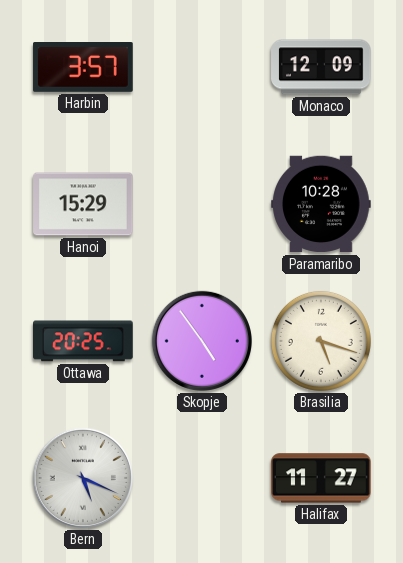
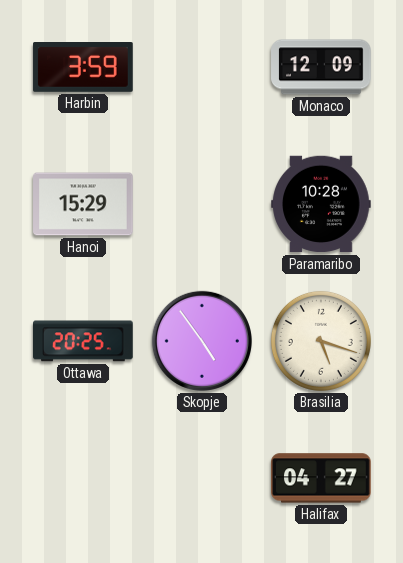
Harbin: 3:57 -> 3:59 (83, 68)
Bern: 5:19 -> none (83, 478)
Halifax: 11:27 -> 04:27 (321, 478)
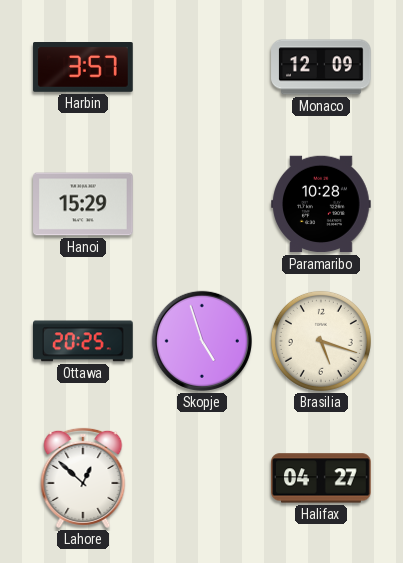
Harbin: 3:59 -> 3:57 (83, 68)
Skopje: 4:54 -> 4:57 (202, 341)
Lahore: none -> 12:52 (83, 478)
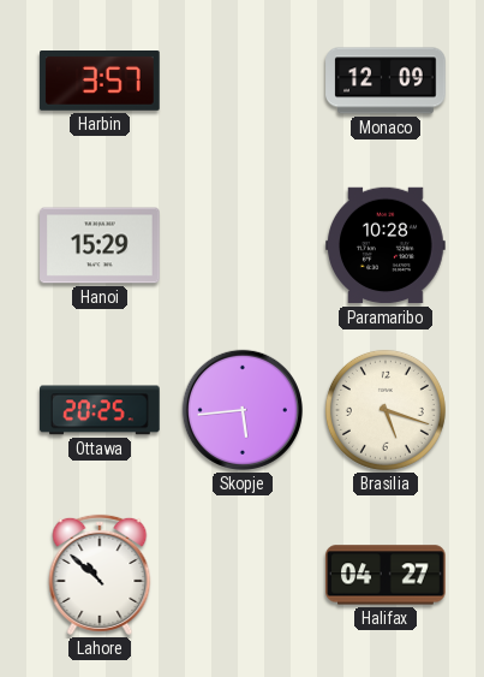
Skopje: 4:57 -> 5:44 (243, 410)
Lahore: 12:52 -> 10:52 (100, 575)
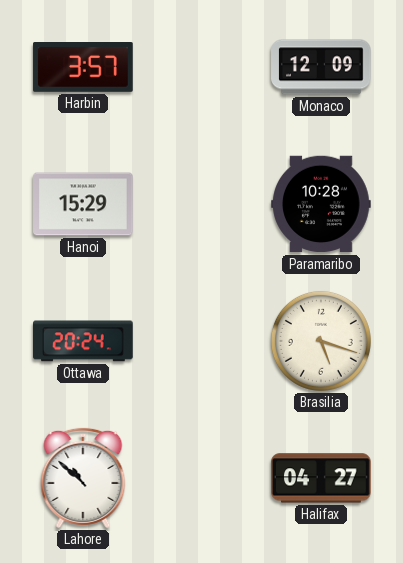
Ottawa: 20:25 -> 20:24 (84, 341)
Skopje: 5:44 -> none (243, 410)
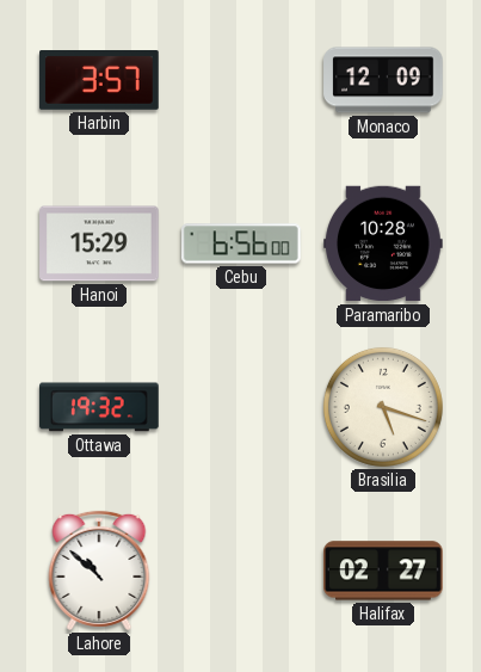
Cebu: none -> 6:56 (242, 243)
Ottawa: 20:24 -> 19:32 (100, 407)
Halifax: 04:27 -> 02:27 (383, 571)
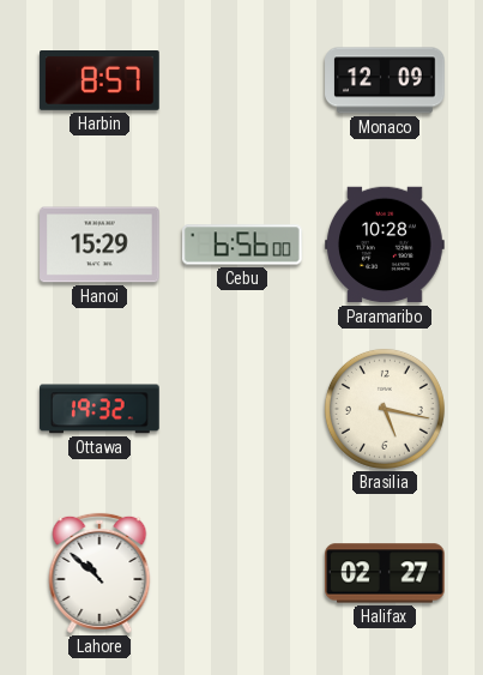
Harbin: 3:57 -> 8:57 (99, 82)
Brasilia: 5:18 -> 5:17 (385, 409)
